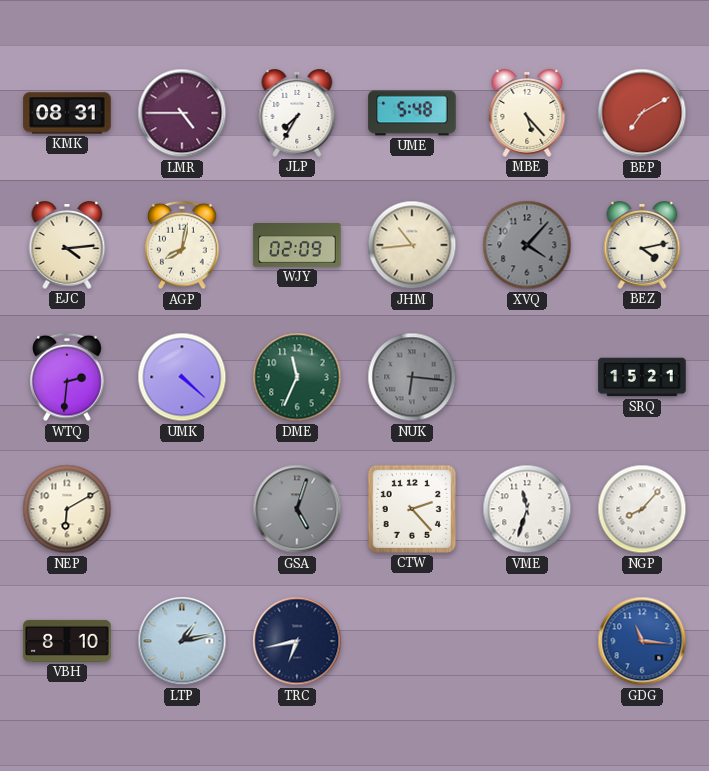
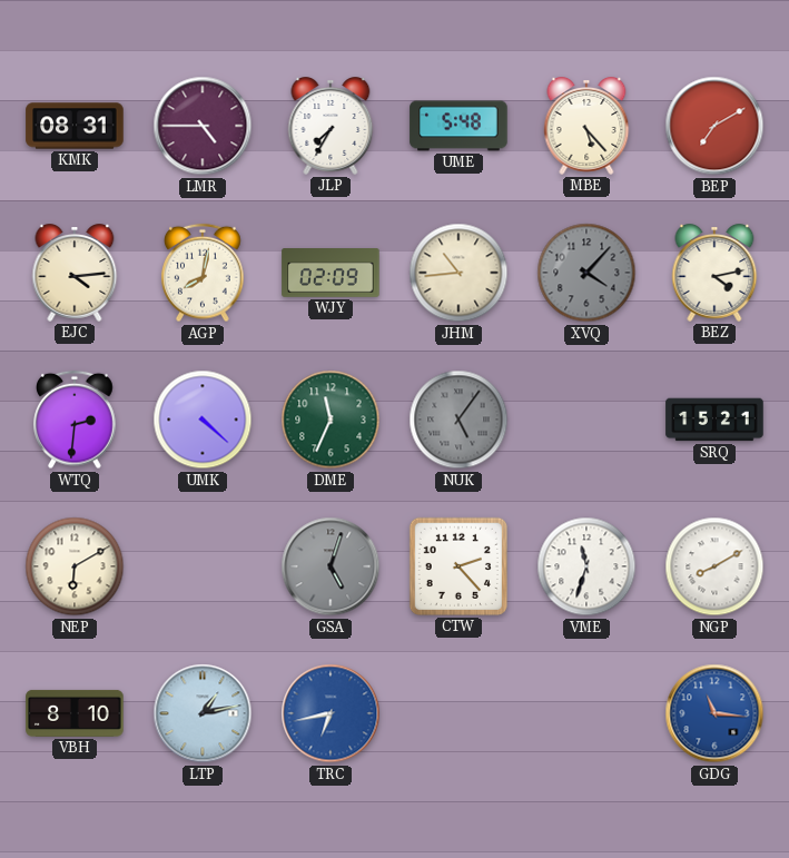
NUK: 6:16 -> 5:06 (458, 420)
NGP: 8:07 -> 8:10 (714, 566)
TRC dial: navy -> blue (331, 713)
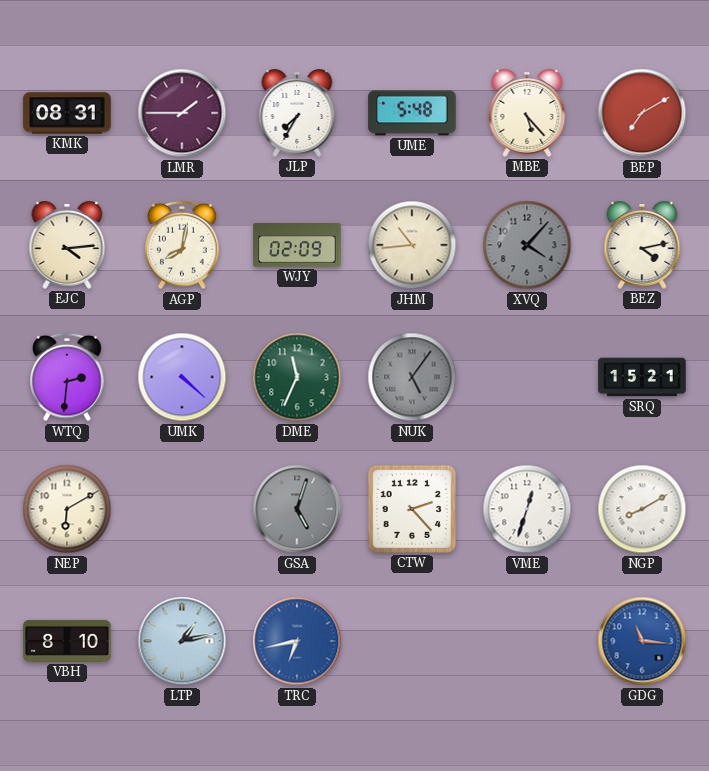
LMR: 4:45 -> 1:45 (182, 113)
VME: 11:33 -> 12:33 (527, 509)
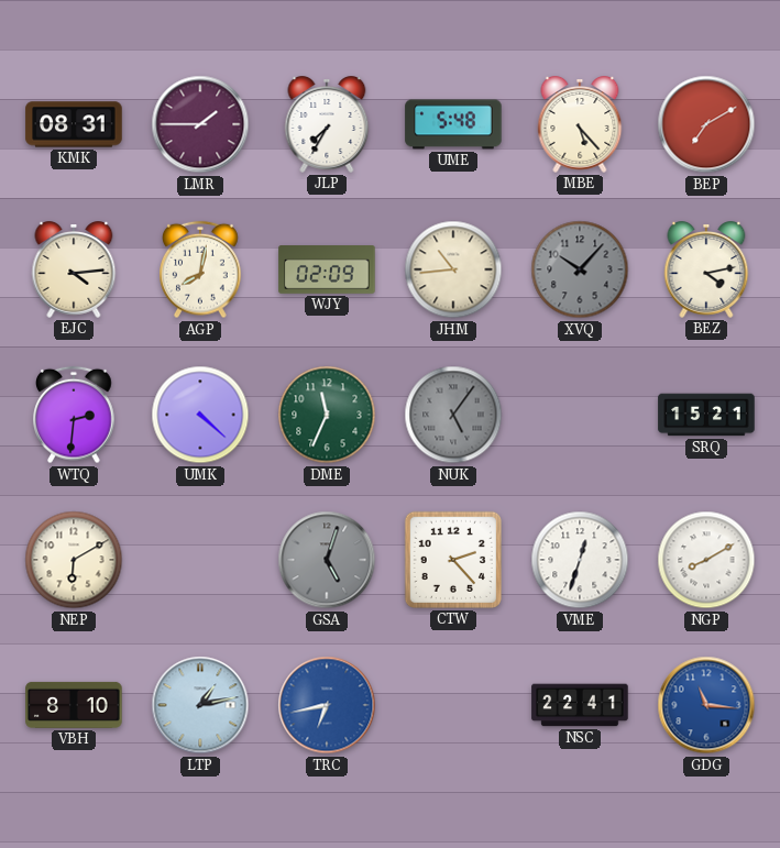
XVQ: 4:07 -> 10:07 (580, 269)
NSC: none -> 22:41 (580, 705)
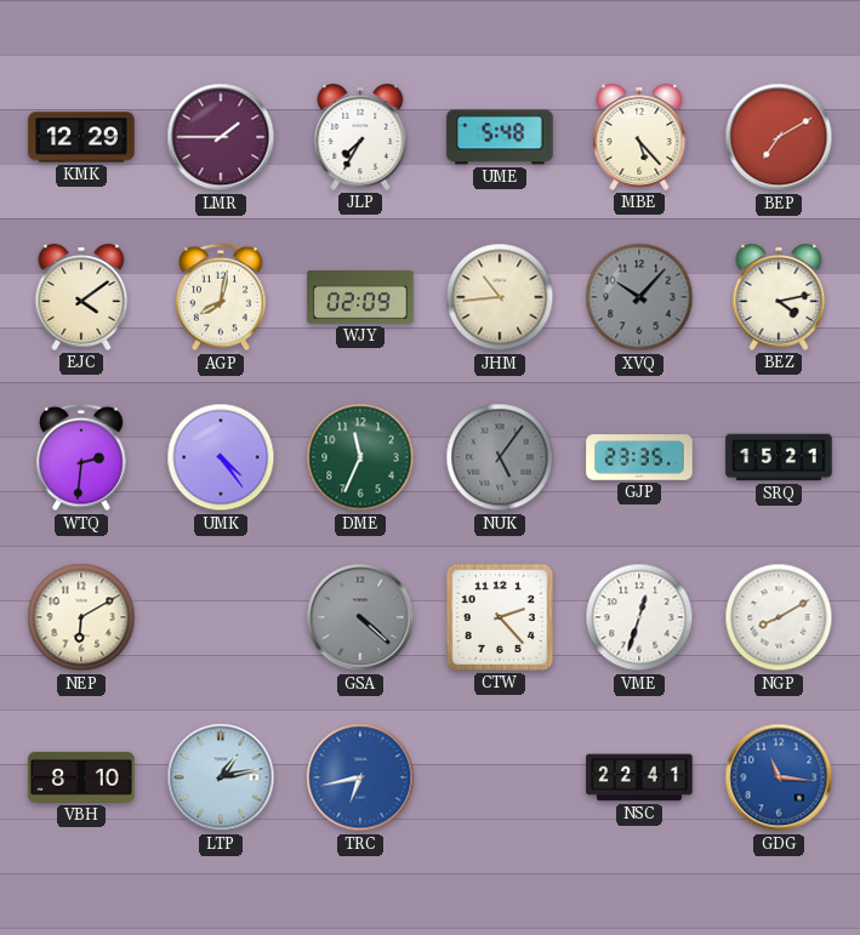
KMK: 08:31 -> 12:29 (81, 137)
EJC: 4:14 -> 4:09 (81, 298)
UMK: 4:22 -> 4:24 (221, 457)
GJP: none -> 23:35 (639, 457)
GSA: 5:03 -> 4:22 (360, 617)
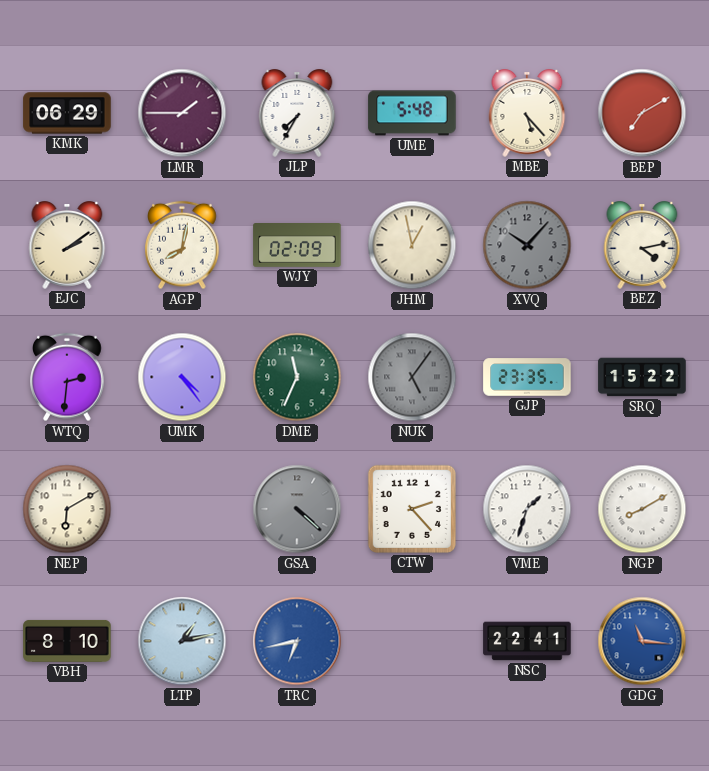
KMK: 12:29 -> 06:29 (67, 113)
EJC: 4:09 -> 2:09 (67, 246)
JHM: 10:44 -> 12:58 (412, 245)
SRQ: 15:21 -> 15:22 (642, 377)
VME: 12:33 -> 1:33 (527, 509)
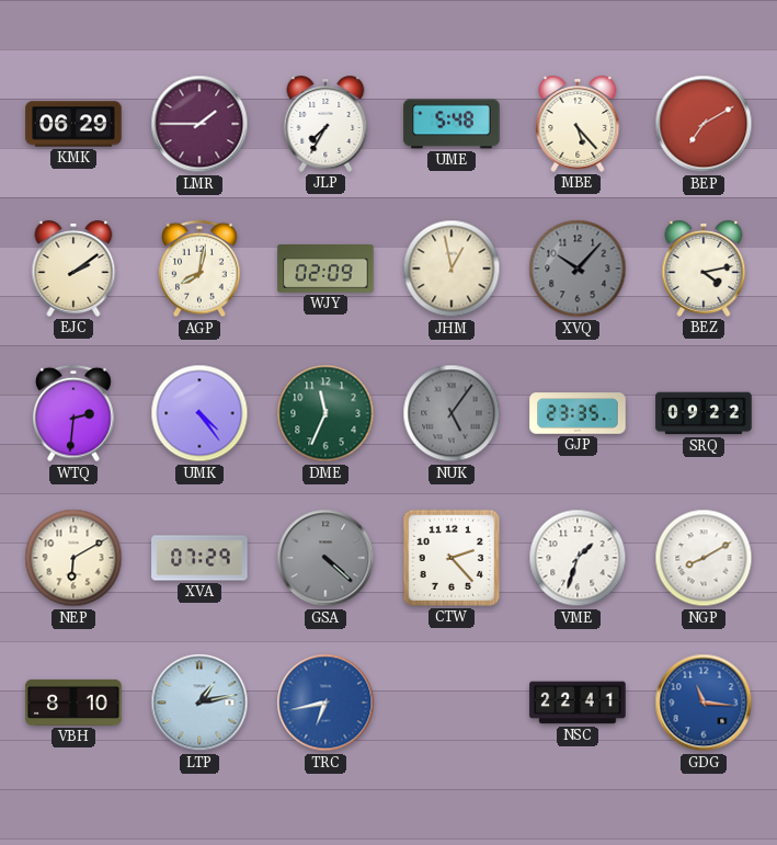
SRQ: 15:22 -> 09:22 (704, 413)
XVA: none -> 07:29 (199, 558)
